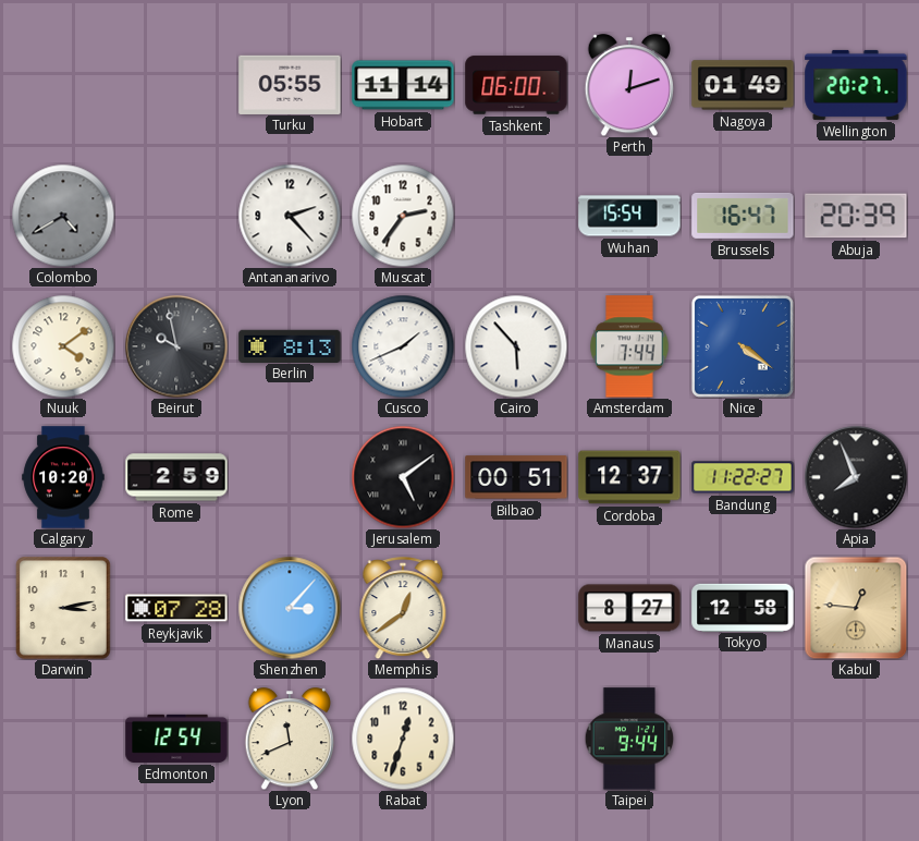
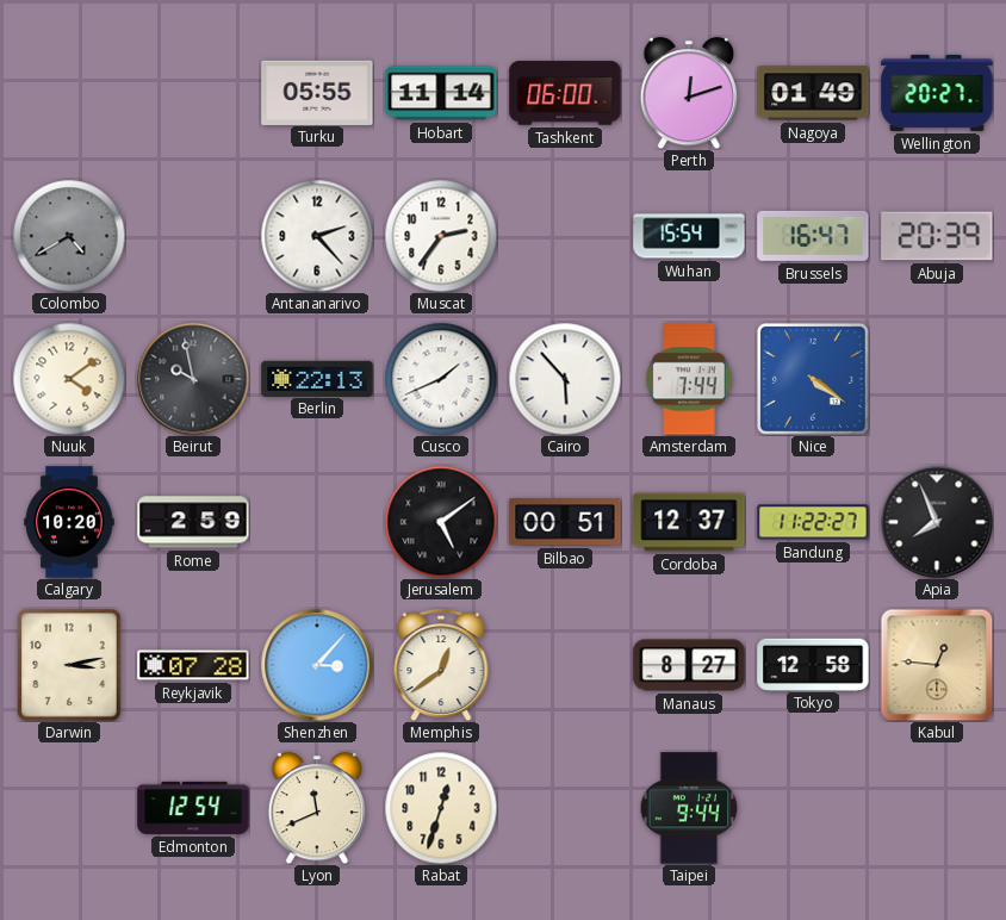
Berlin: 8:13 -> 22:13 (317, 378)
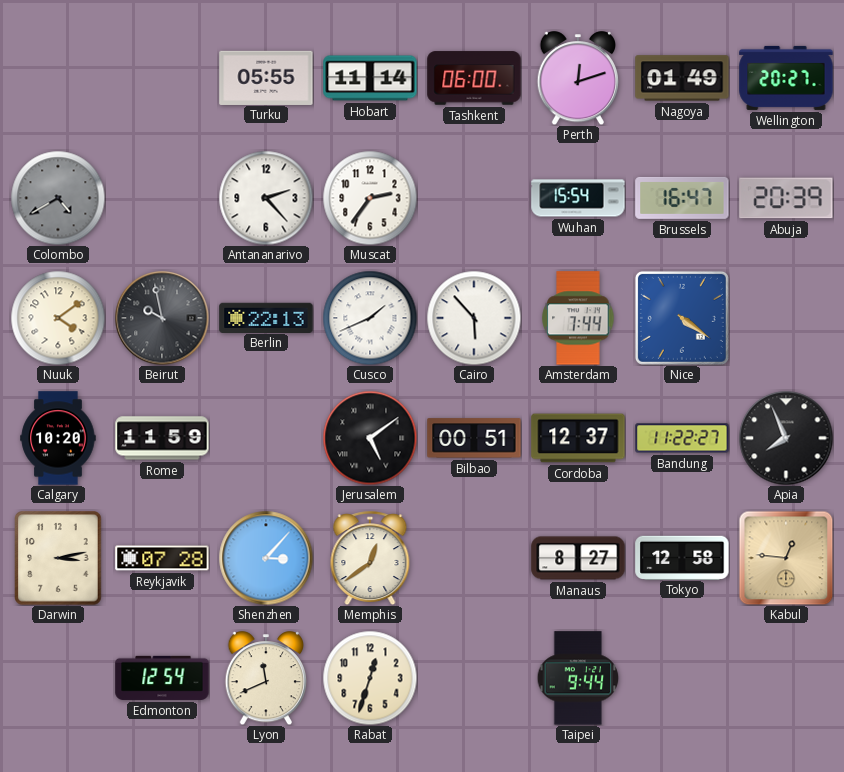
Rome: 2:59 -> 11:59 (162, 438)
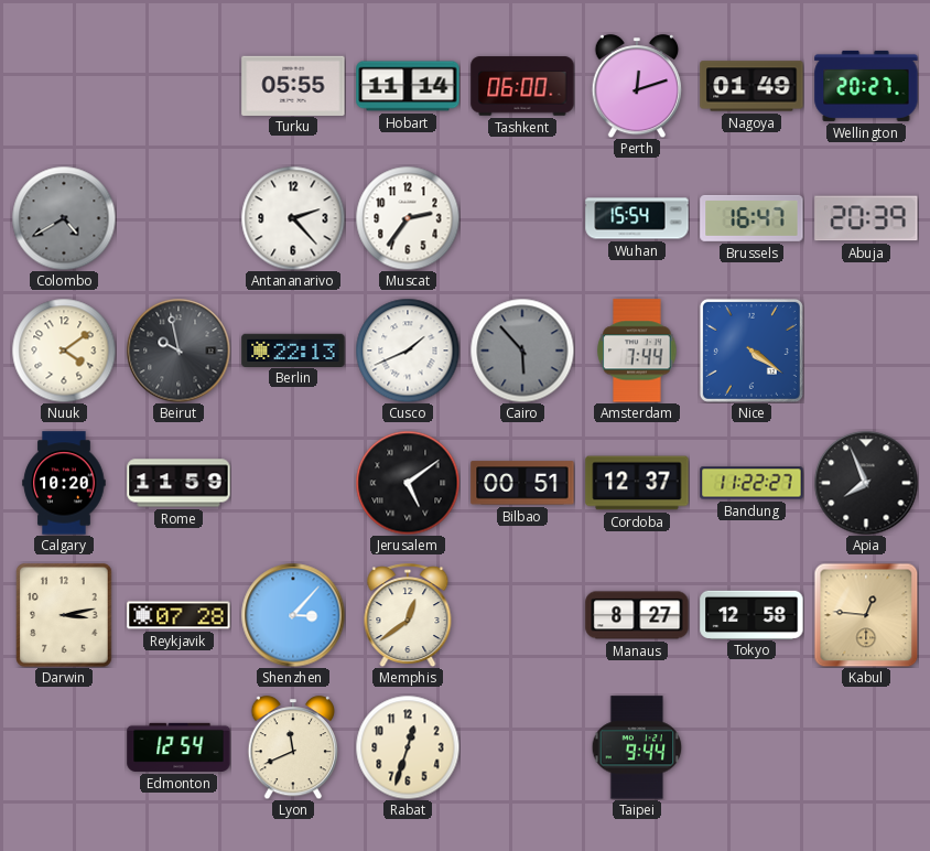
Cairo dial: white -> grey (522, 351)
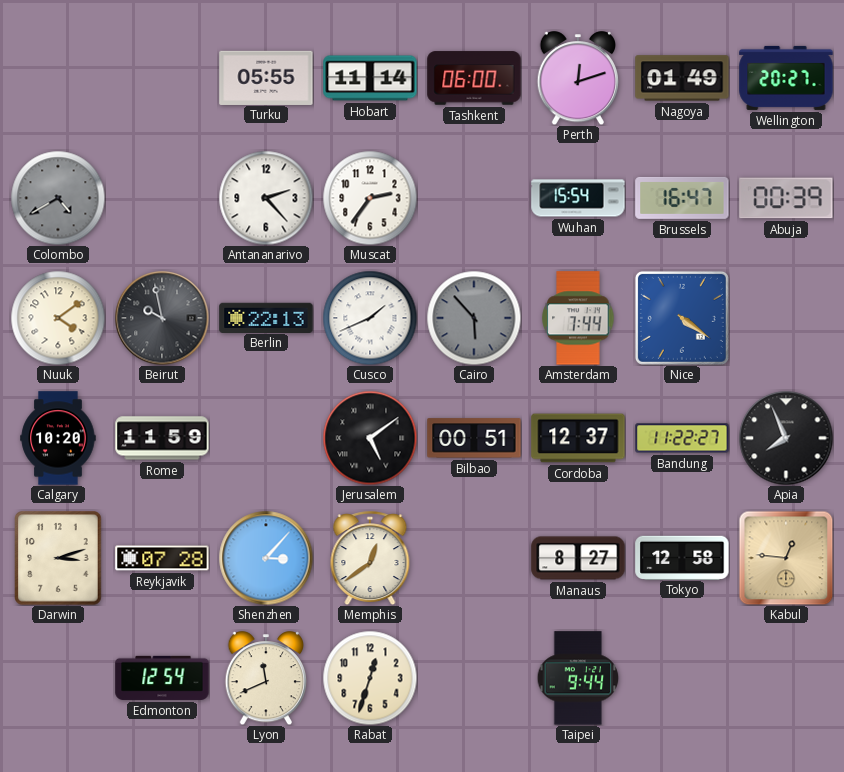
Abuja: 20:39 -> 00:39 (786, 198)
Darwin: 3:13 -> 3:12 (58, 558)
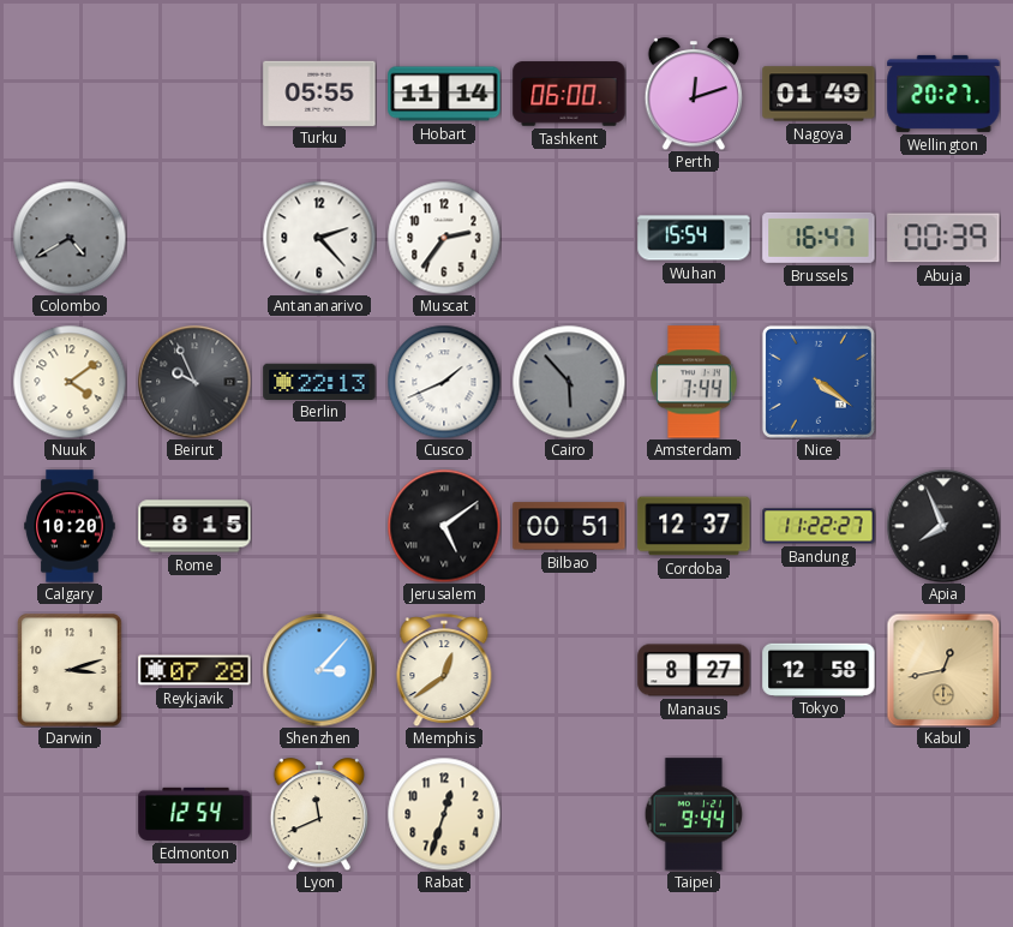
Beirut: 9:58 -> 9:56 (194, 382)
Rome: 11:59 -> 8:15 (194, 526)
Kabul: 12:46 -> 12:43 (943, 670)
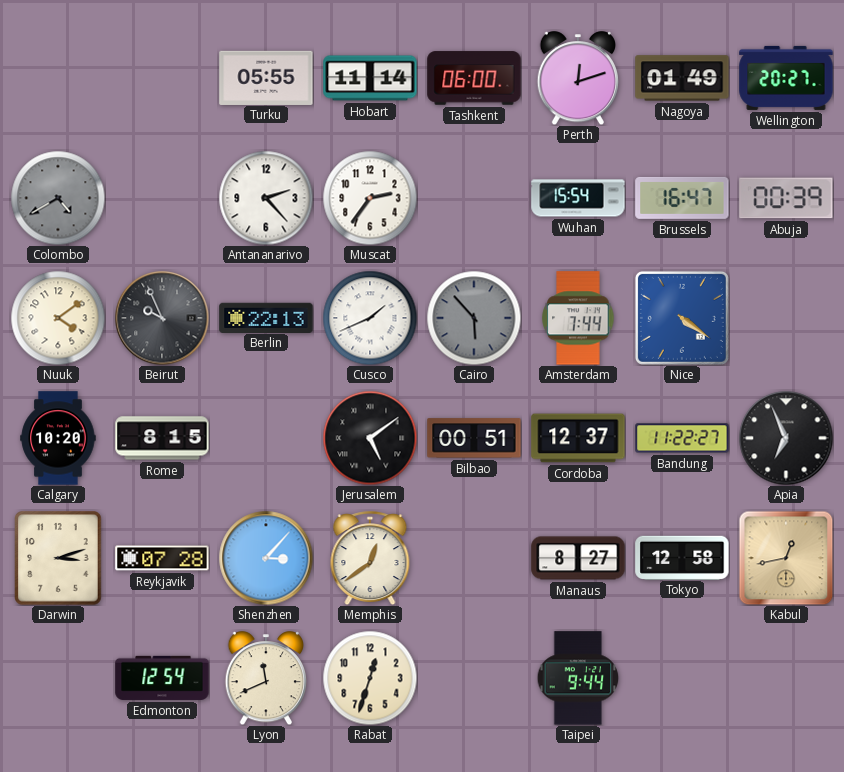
Apia: 7:56 -> 6:56 (786, 438)
